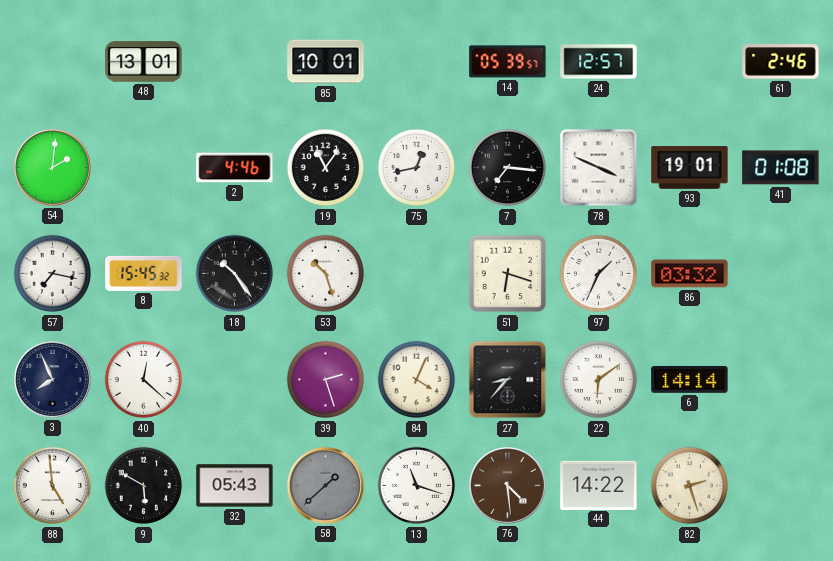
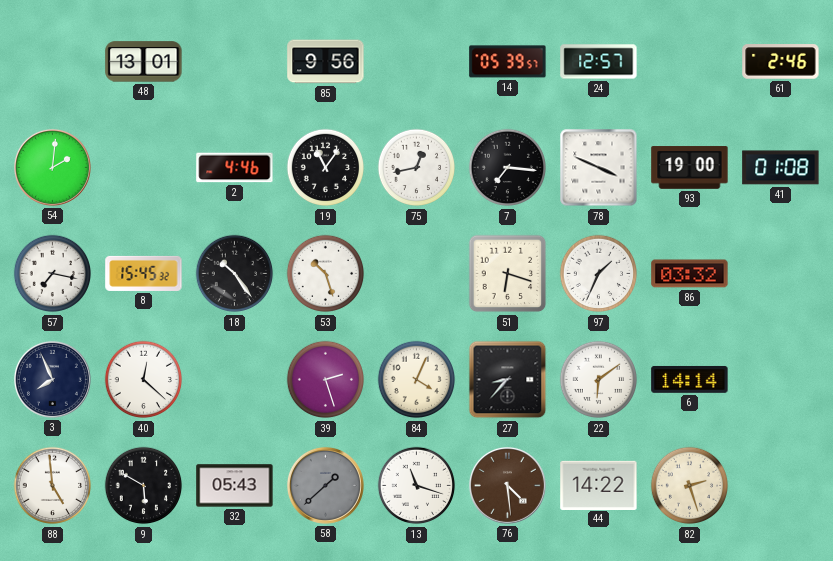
85: 10:01 -> 9:56 (326, 62)
93: 19:01 -> 19:00 (690, 168)
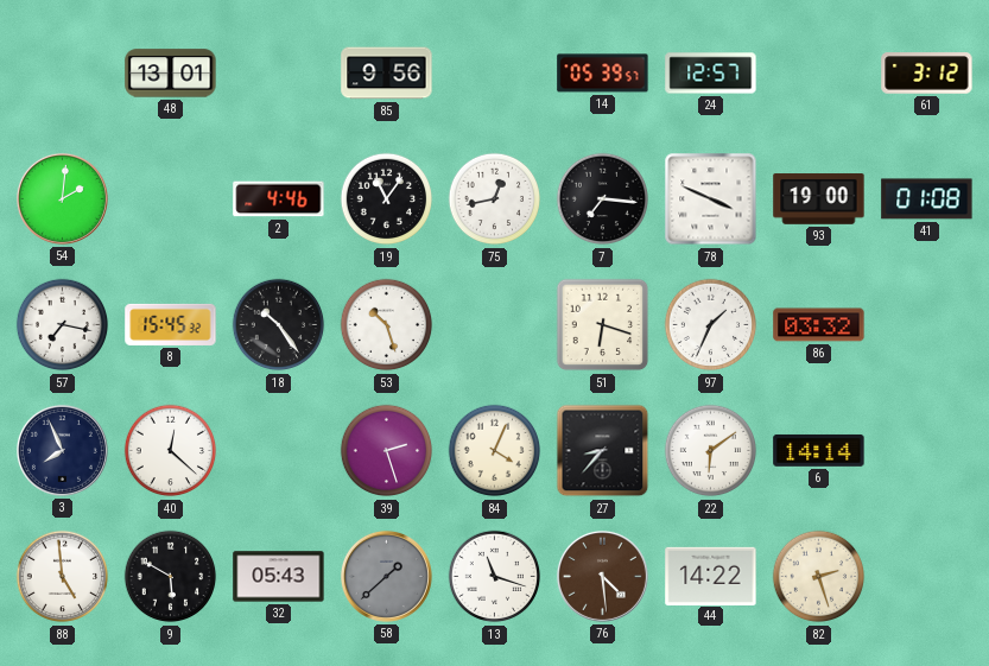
61: 2:46 -> 3:12 (927, 74)
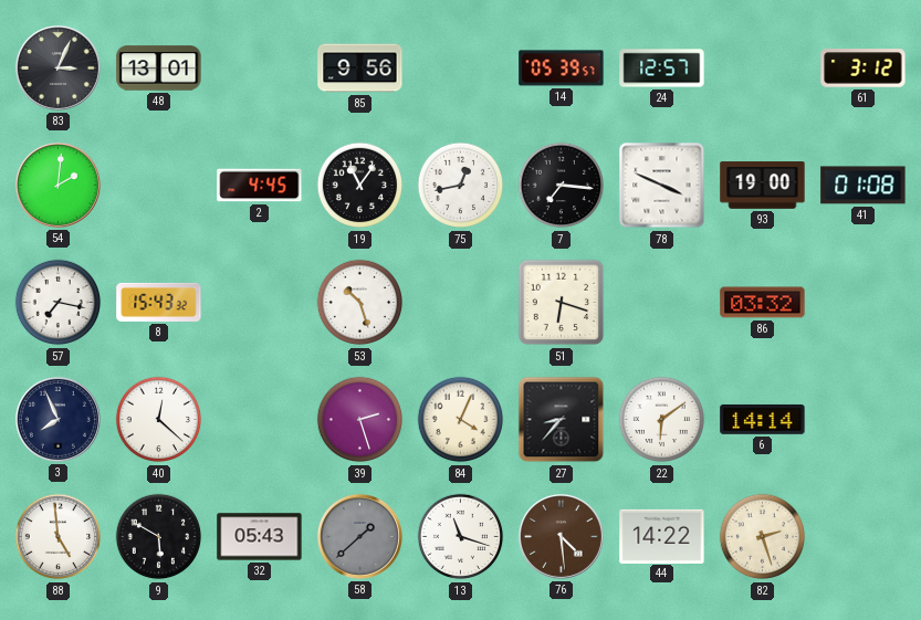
83: none -> 3:04 (57, 67)
2: 4:46 -> 4:45 (260, 186)
8: 15:45 -> 15:43 (159, 302)
18: 10:24 -> none (279, 325)
97: 1:34 -> none (711, 325)
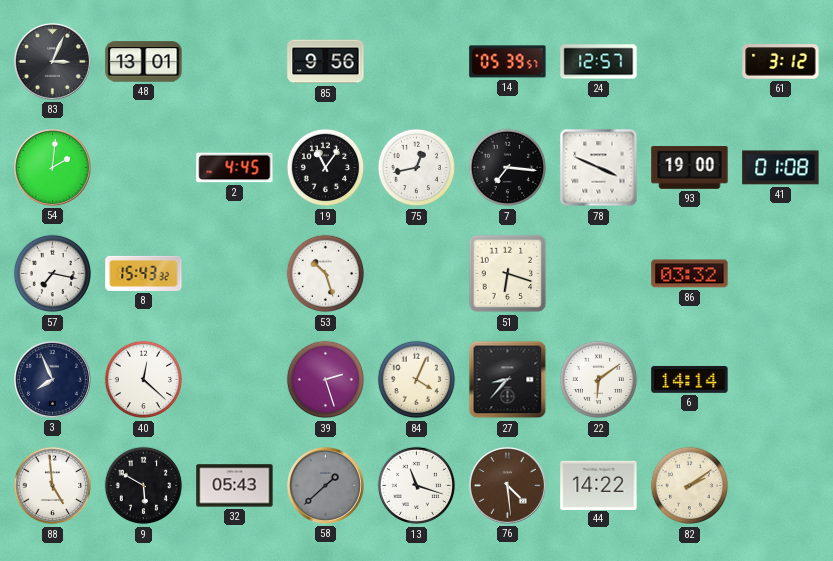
82: 2:27 -> 2:09 (690, 486)
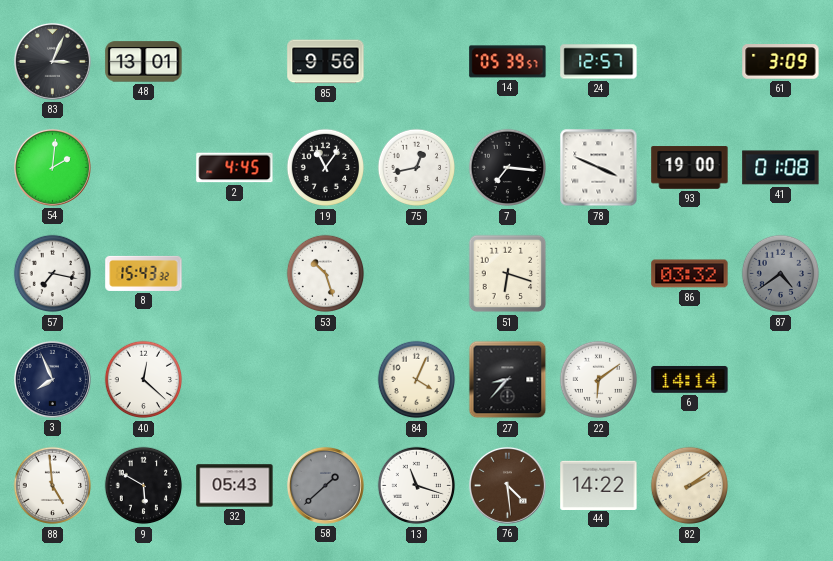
61: 3:12 -> 3:09 (781, 62)
87: none -> 4:39 (781, 274)
39: 2:27 -> none (326, 380)
